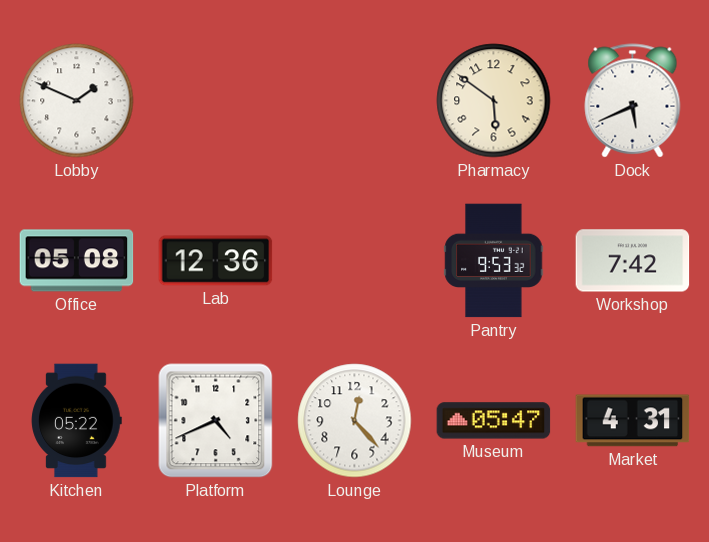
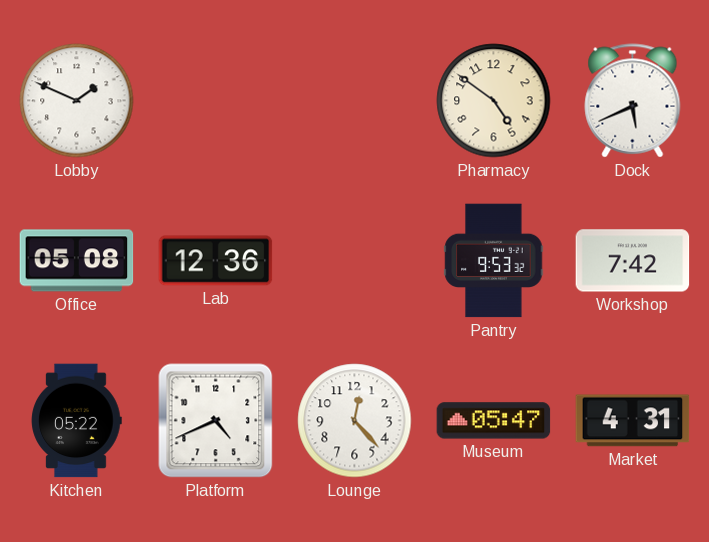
Pharmacy: 5:51 -> 4:51 (494, 101)
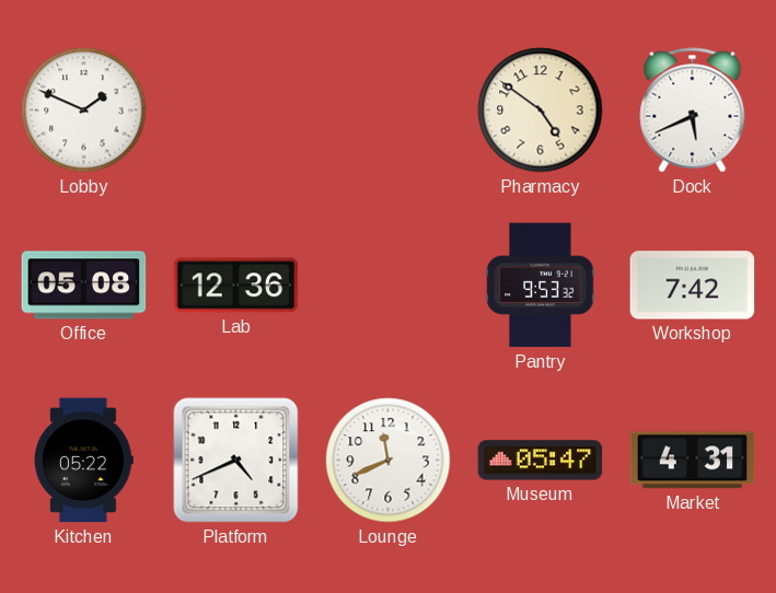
Lounge: 12:23 -> 11:41 (389, 461)
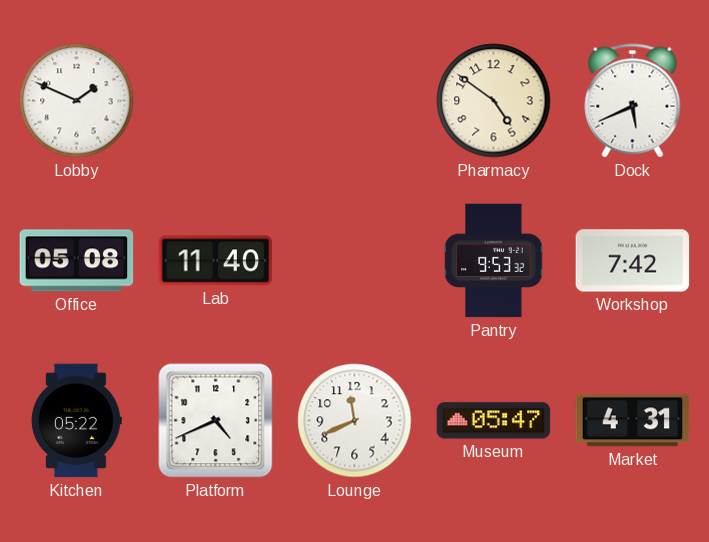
Lab: 12:36 -> 11:40 (216, 261)
